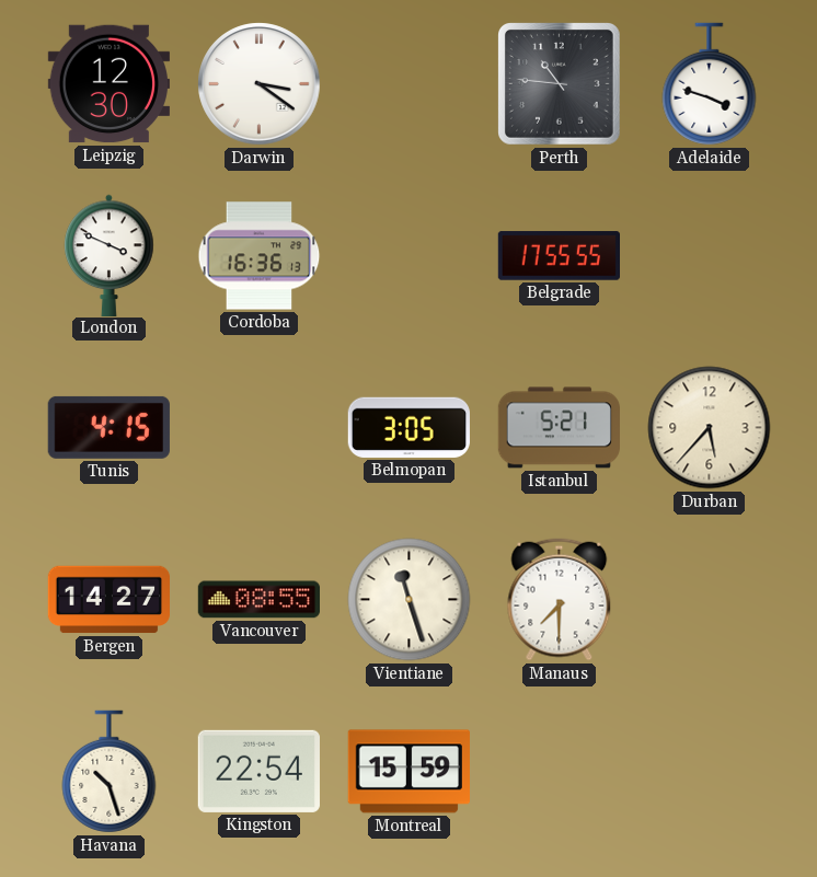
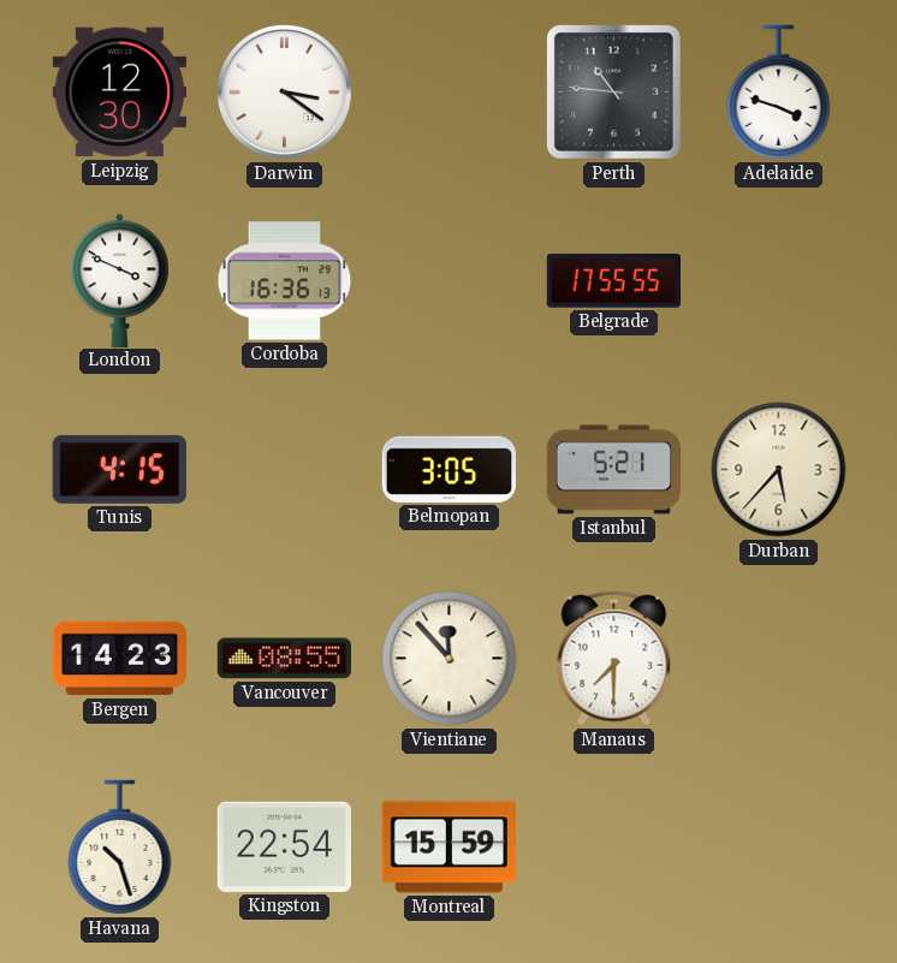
Bergen: 14:27 -> 14:23 (119, 659)
Vientiane: 11:27 -> 11:53 (450, 659)
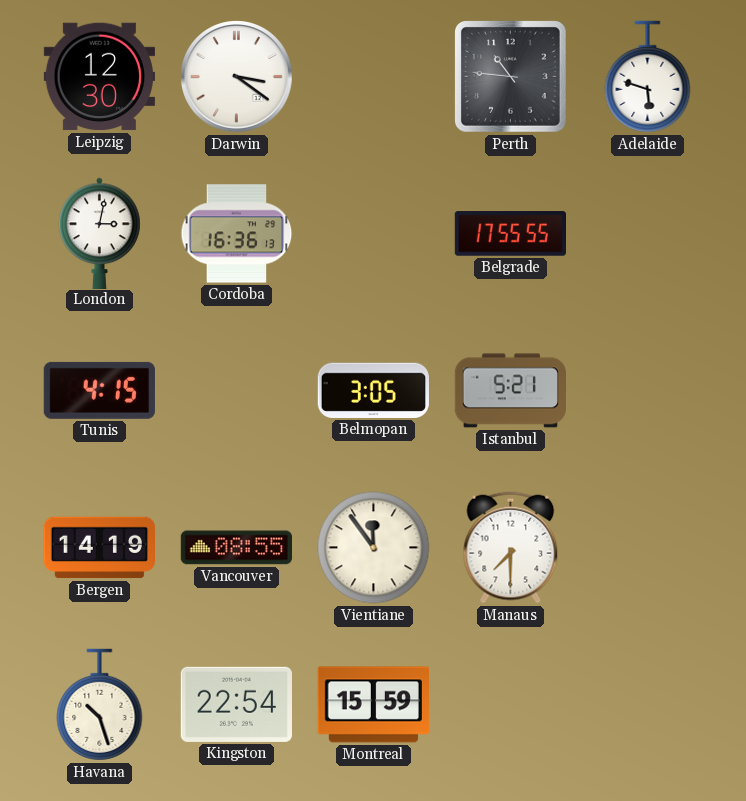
Adelaide: 3:48 -> 5:48 (648, 77)
London: 3:49 -> 3:02 (100, 233)
Durban: 5:37 -> none (779, 470)
Bergen: 14:23 -> 14:19 (99, 548)
Vientiane: 11:53 -> 11:54 (374, 548)
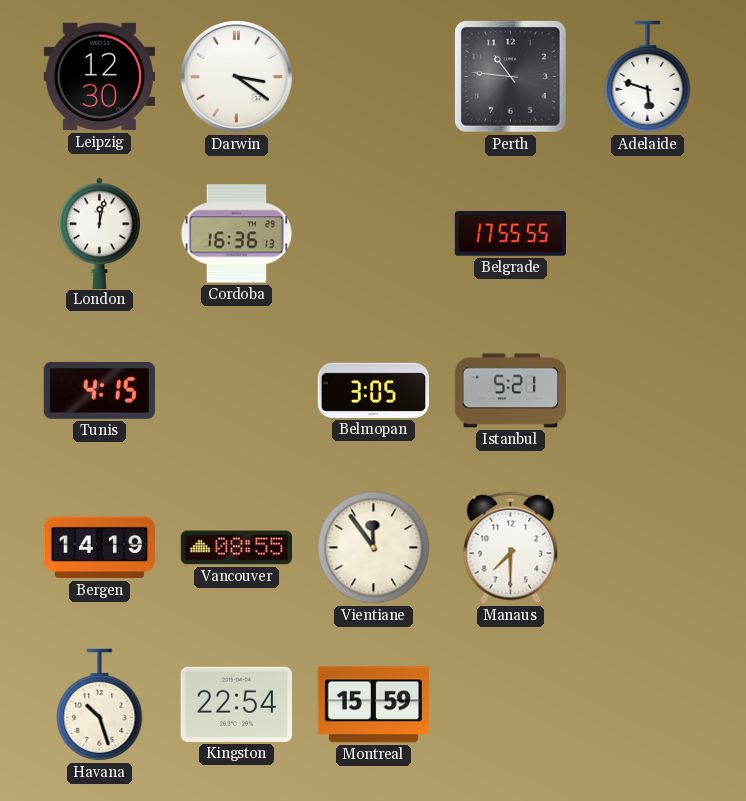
London: 3:02 -> 12:02 (100, 233)
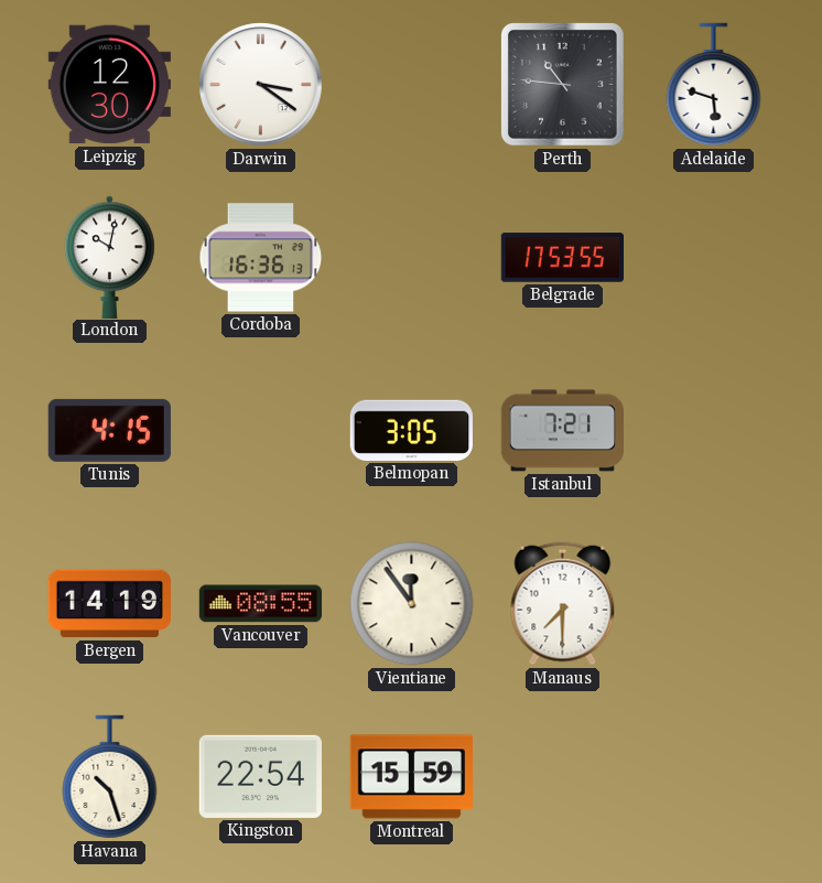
London: 12:02 -> 10:02 (110, 257)
Belgrade: 17:55 -> 17:53 (562, 258)
Istanbul: 5:21 -> 7:21 (562, 431)
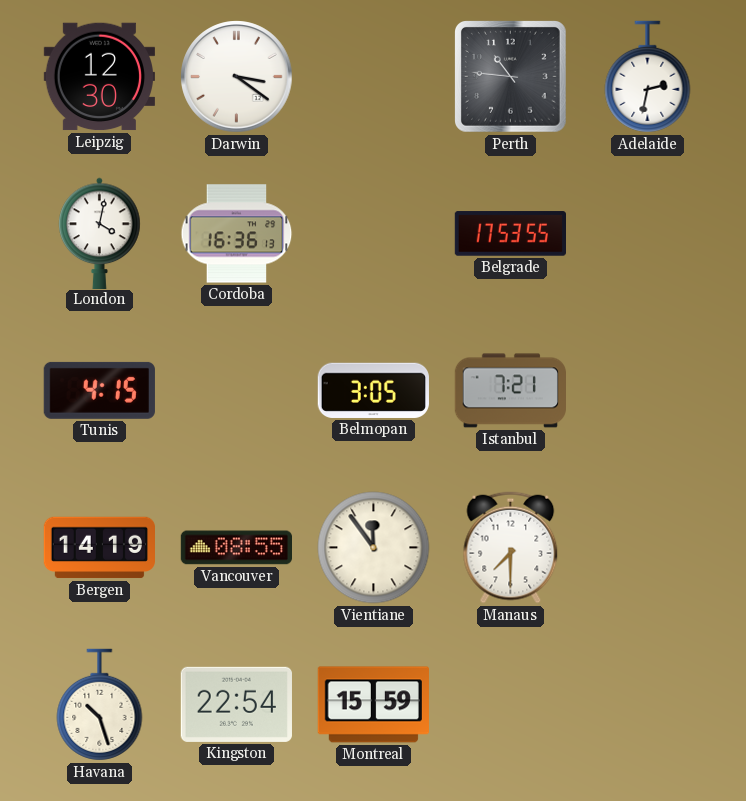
Adelaide: 5:48 -> 2:32 (648, 77)
London: 10:02 -> 4:02 (100, 233)
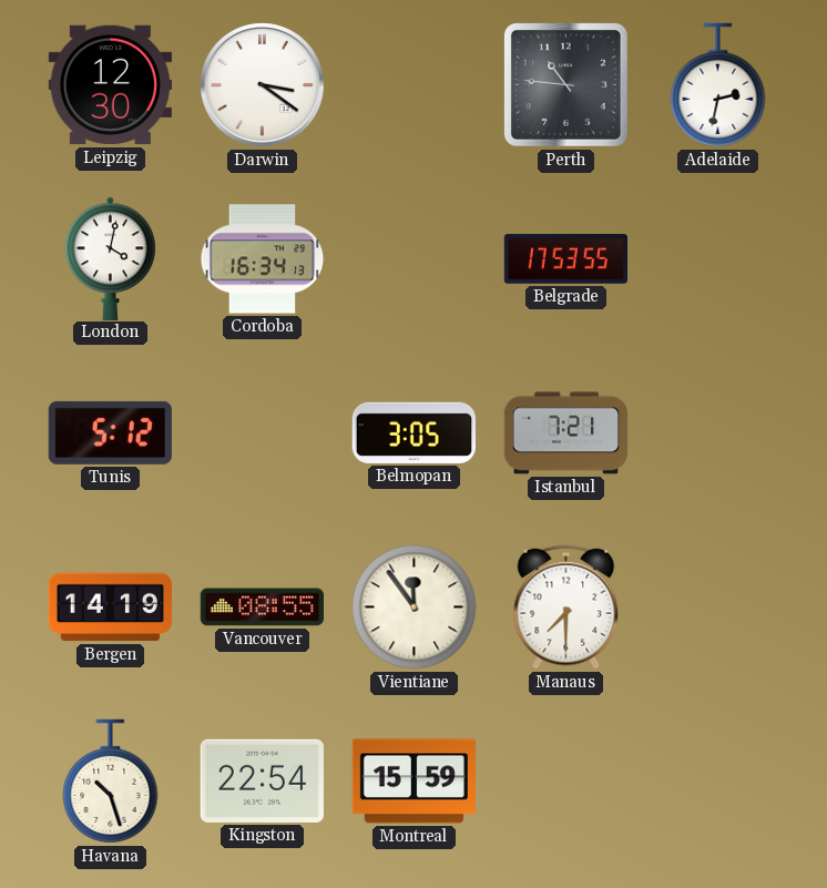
Cordoba: 16:36 -> 16:34 (263, 259)
Tunis: 4:15 -> 5:12 (110, 432)
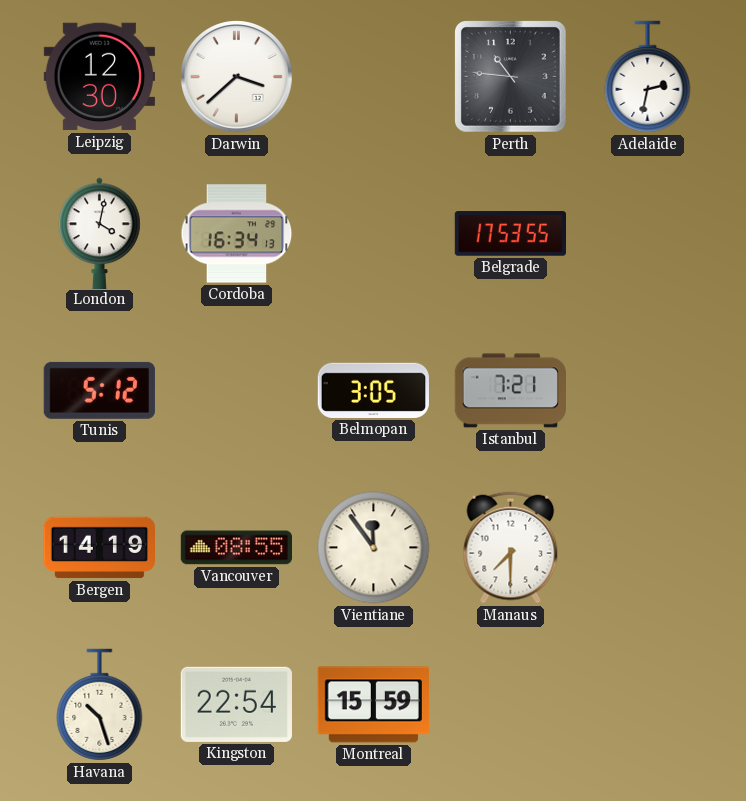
Darwin: 3:21 -> 3:38 (237, 77)
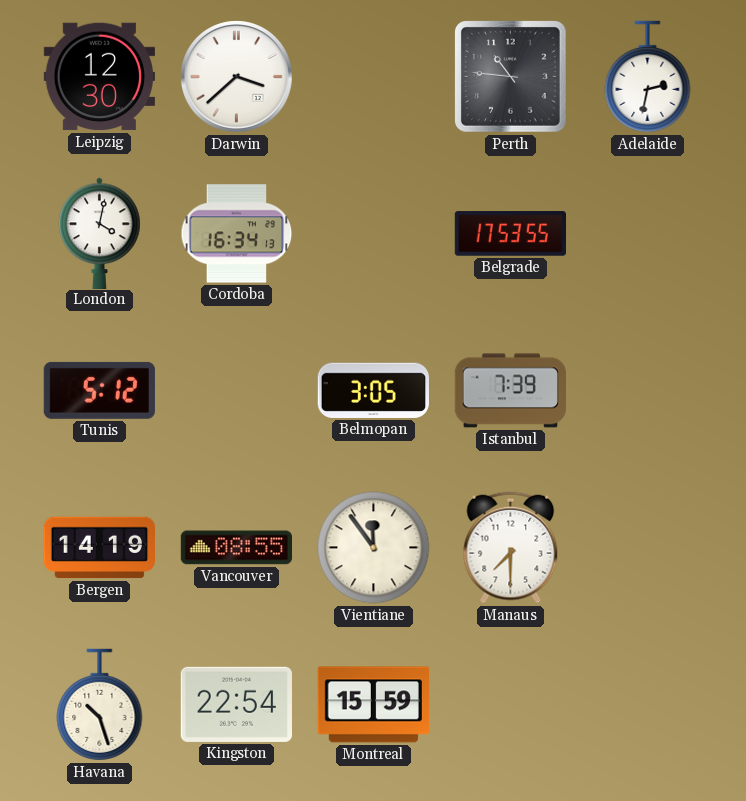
Istanbul: 7:21 -> 7:39 (510, 391)
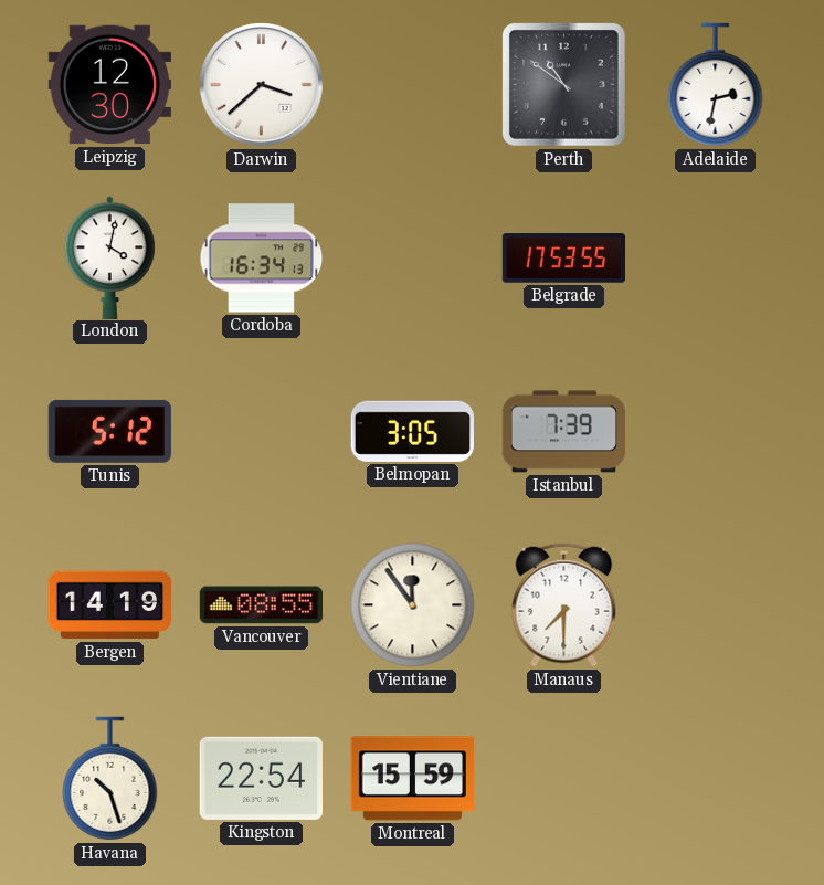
Perth: 10:46 -> 10:51 (564, 85)
